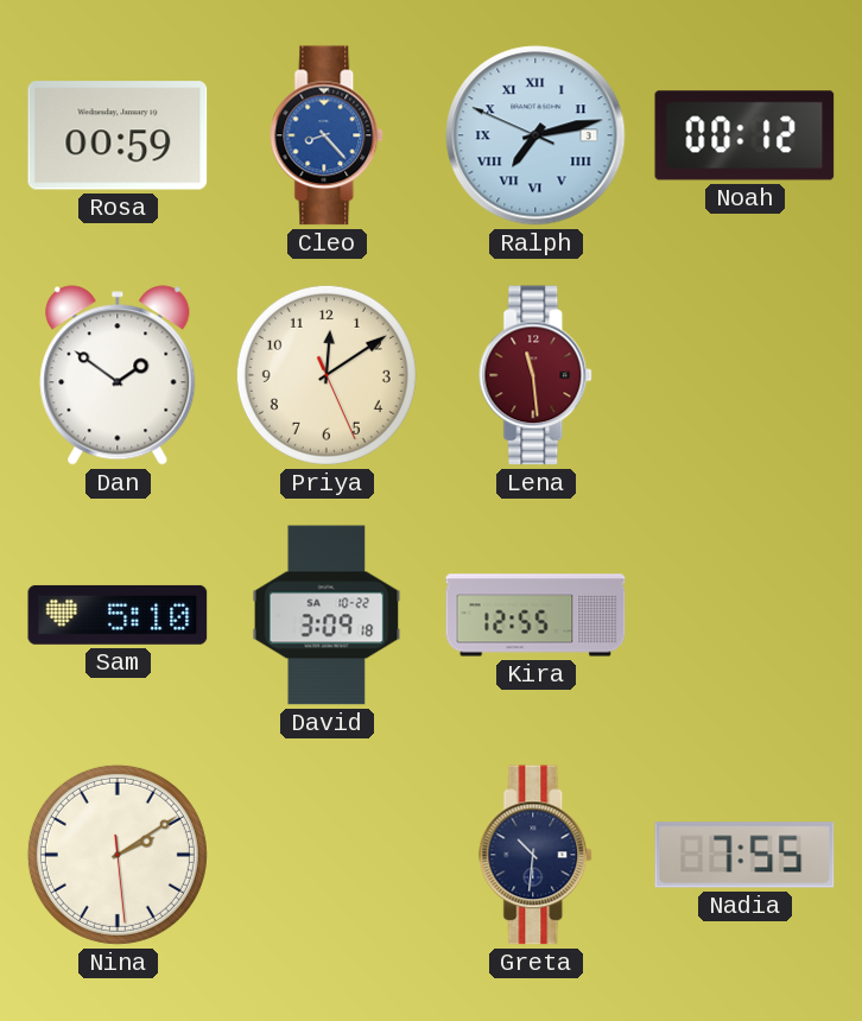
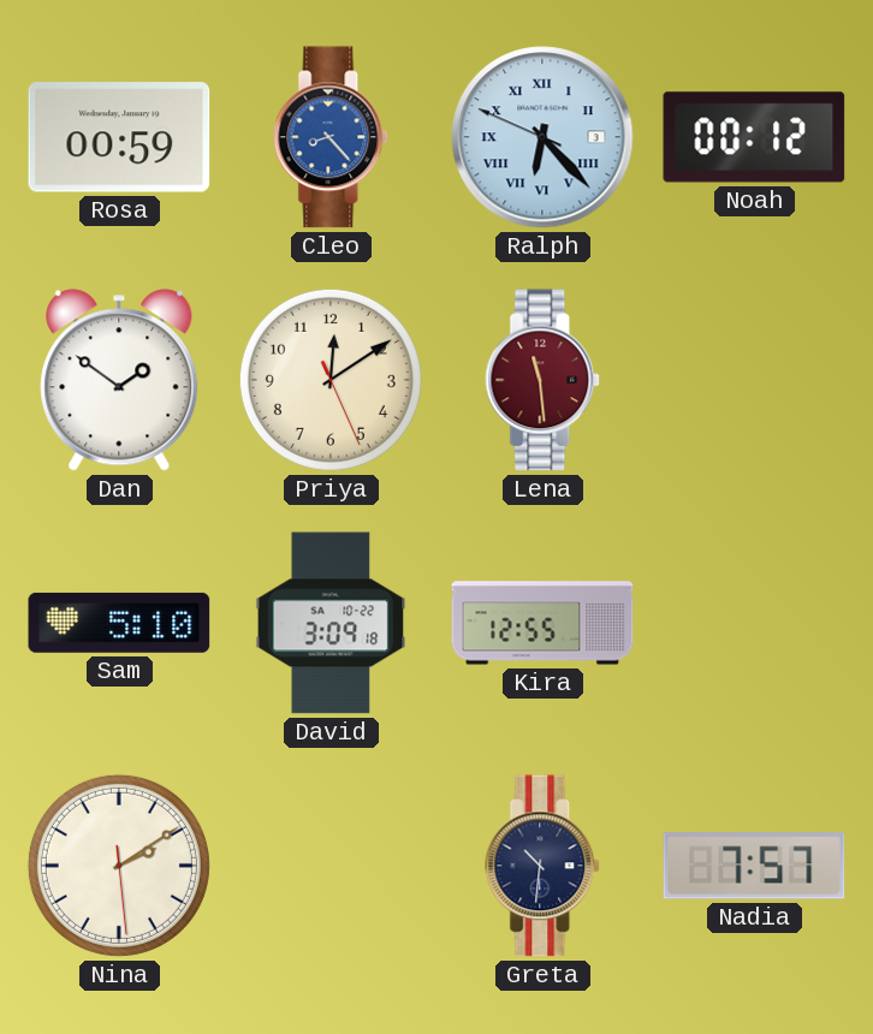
Ralph: 7:12 -> 6:22 (542, 137)
Nadia: 7:55 -> 7:57 (754, 866)
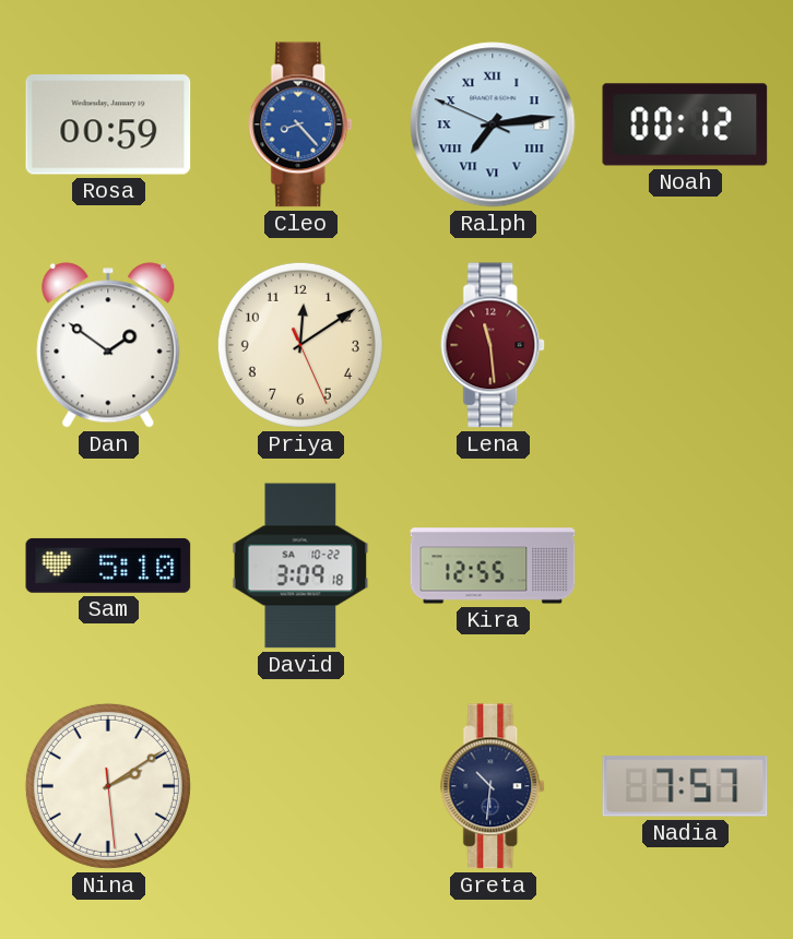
Ralph: 6:22 -> 7:13 (493, 124)
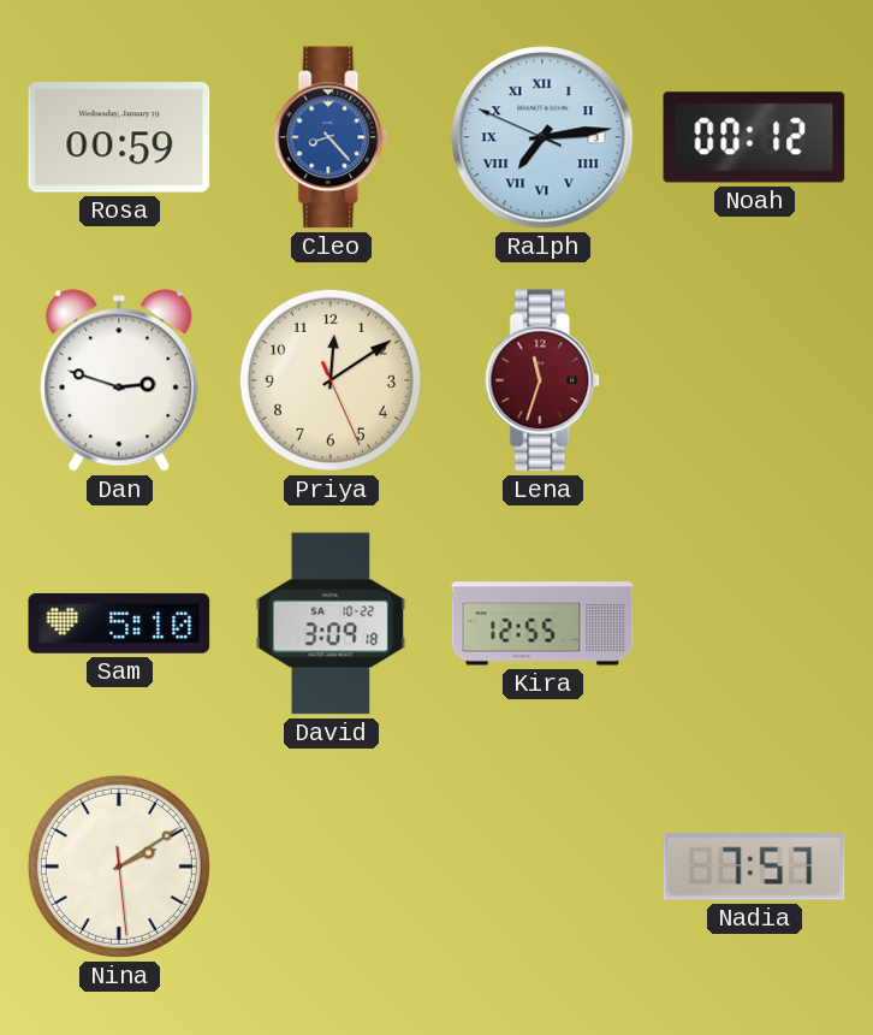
Dan: 1:51 -> 2:48 (119, 380)
Lena: 11:29 -> 11:33 (544, 380)
Greta: 10:31 -> none (494, 786)
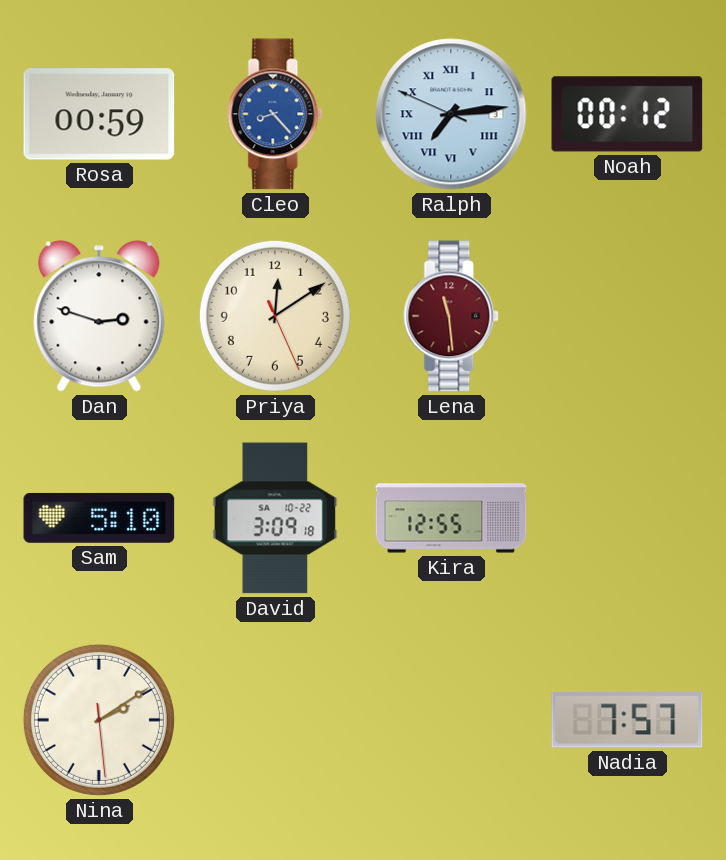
Lena: 11:33 -> 11:29 (452, 316)
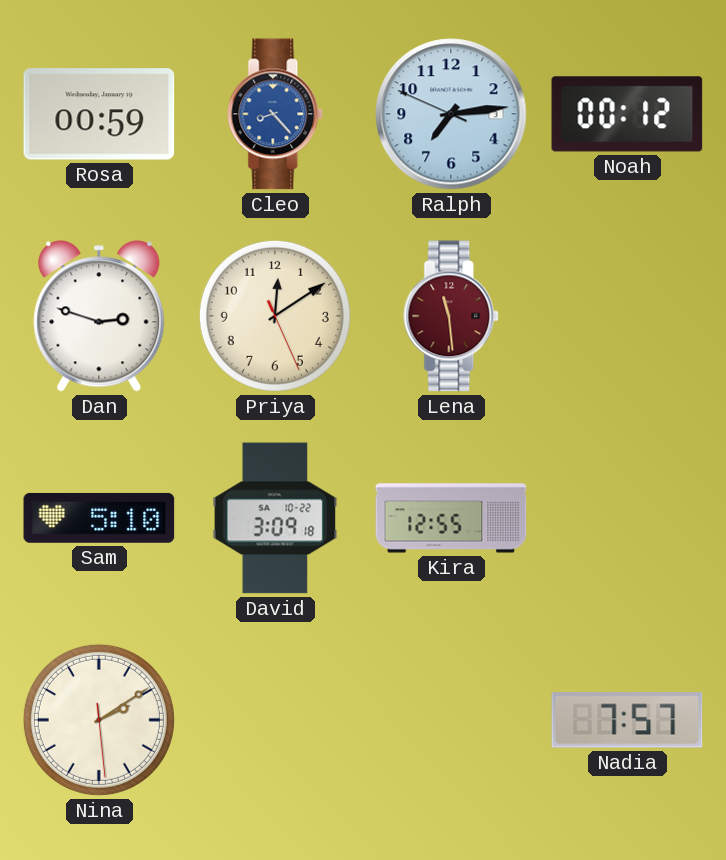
Ralph numerals: Roman -> Arabic (451, 114)
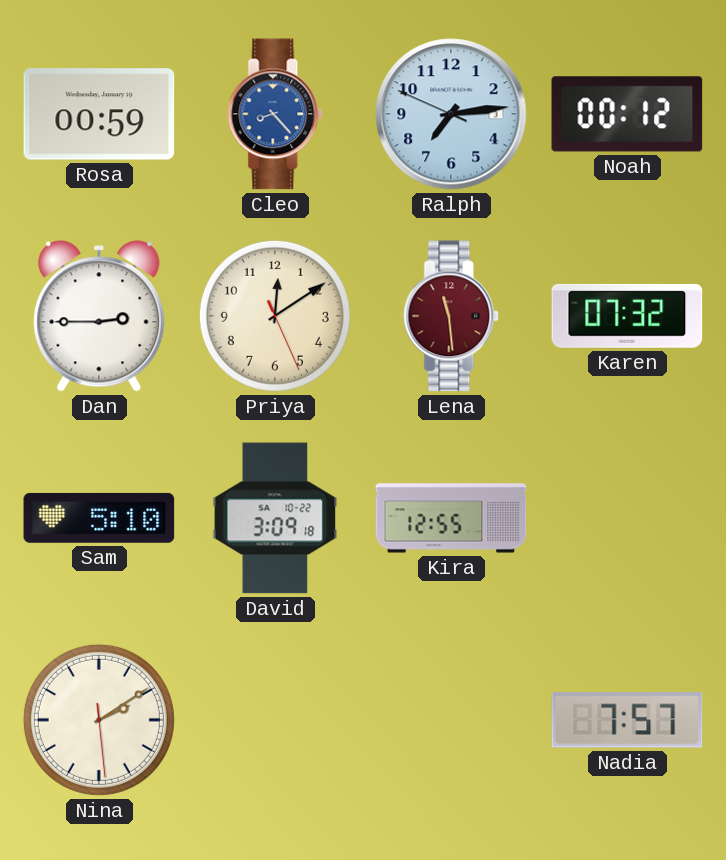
Dan: 2:48 -> 2:45 (99, 316)
Karen: none -> 07:32 (627, 316)
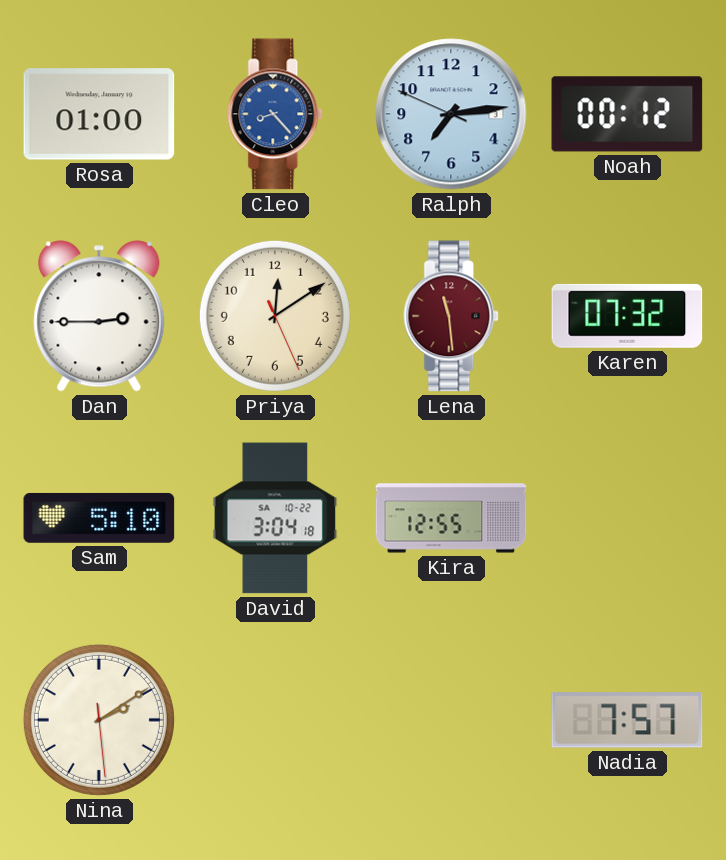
Rosa: 00:59 -> 01:00 (99, 114)
David: 3:09 -> 3:04 (275, 518)
